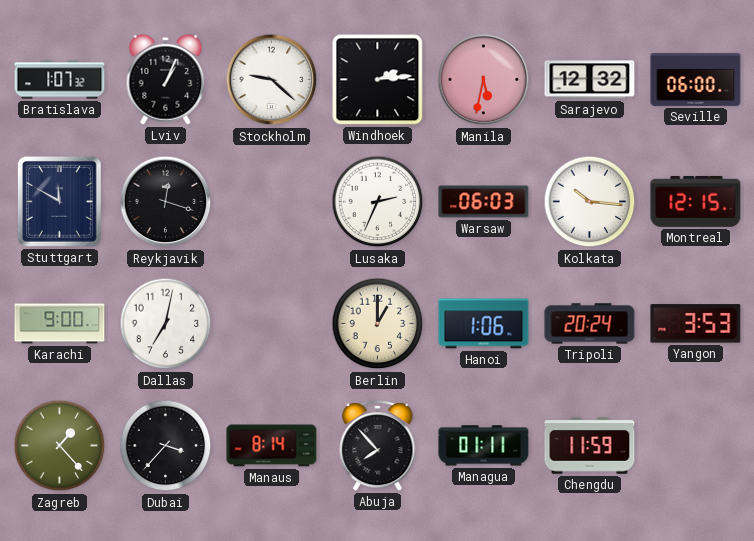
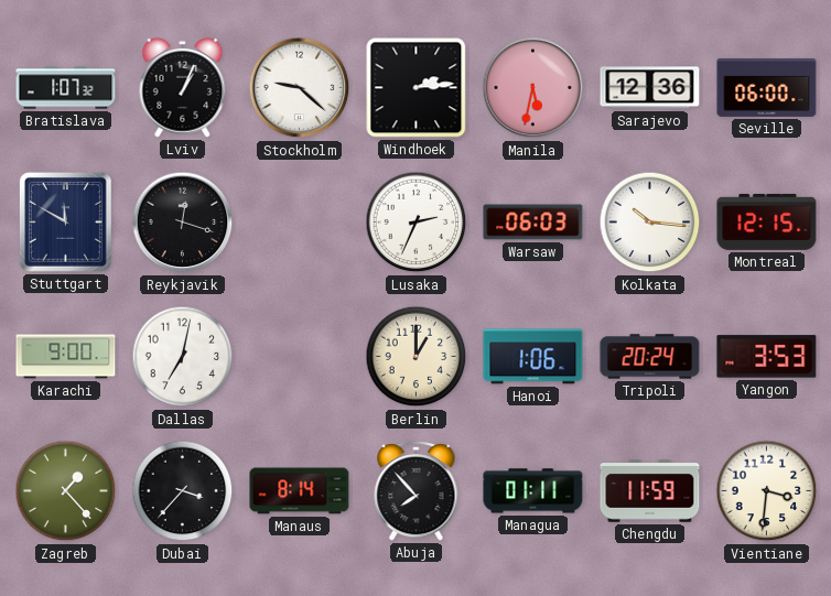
Sarajevo: 12:32 -> 12:36 (650, 88)
Vientiane: none -> 3:31 (767, 491)
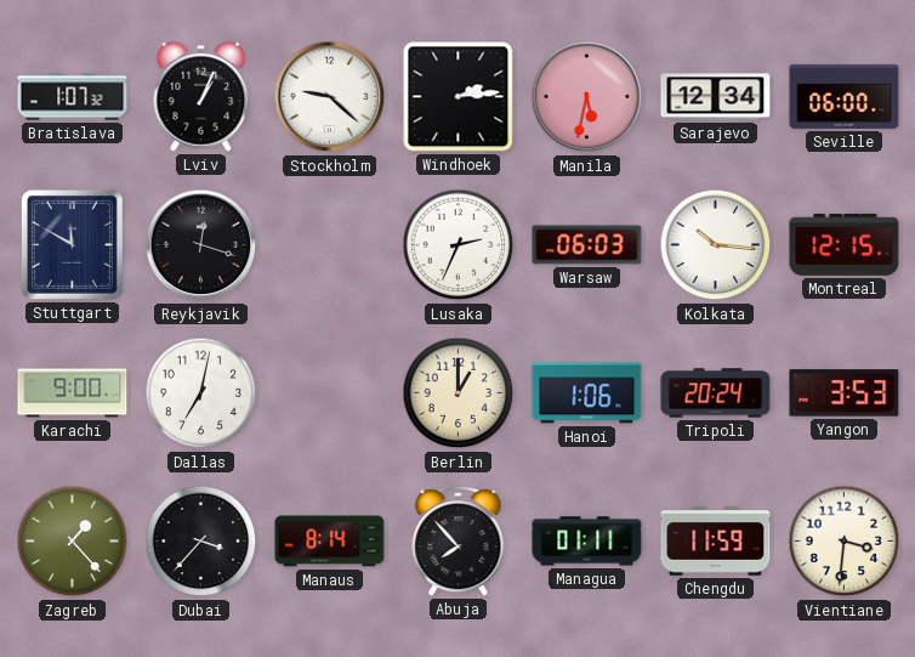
Sarajevo: 12:36 -> 12:34 (716, 97)
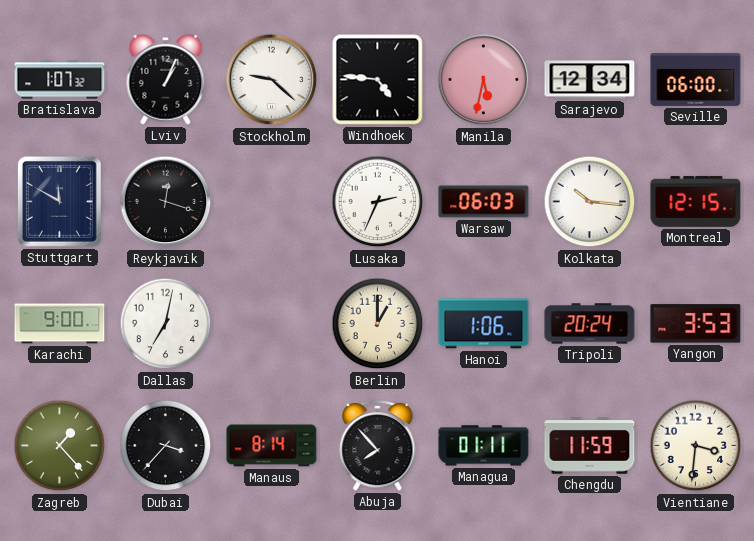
Windhoek: 2:14 -> 4:46 (378, 80)
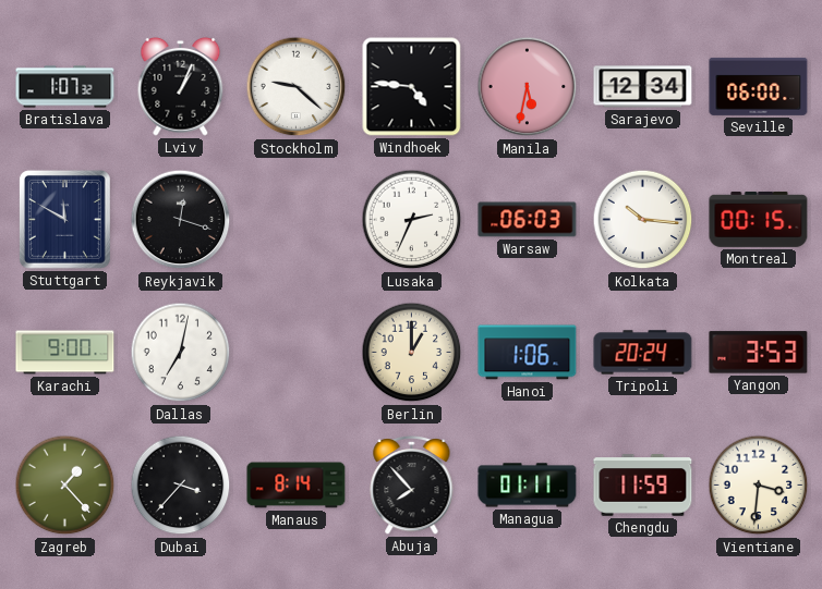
Montreal: 12:15 -> 00:15 (759, 219)
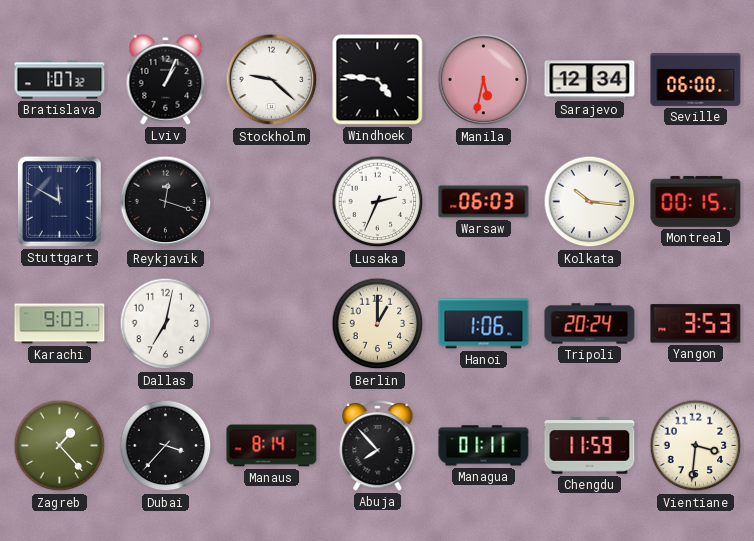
Karachi: 9:00 -> 9:03 (60, 324)
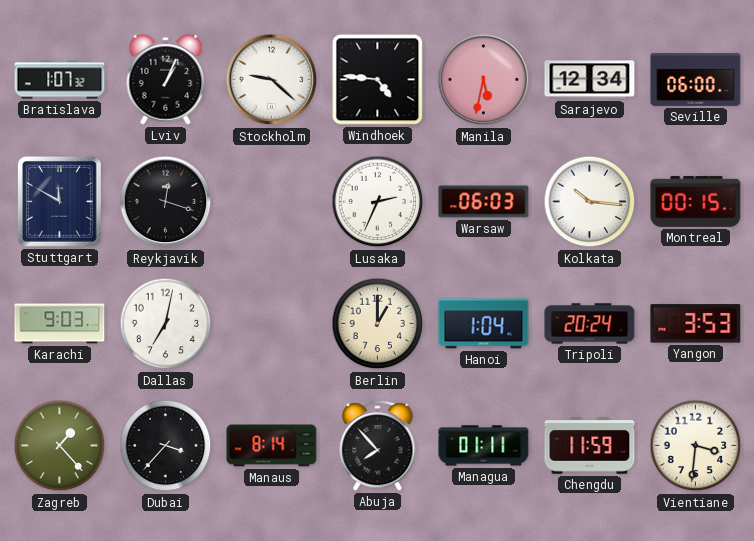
Hanoi: 1:06 -> 1:04 (484, 324)
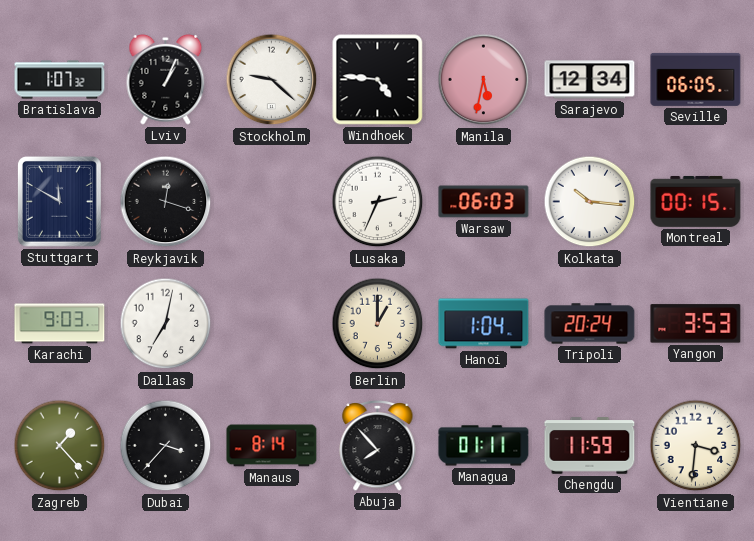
Seville: 06:00 -> 06:05 (696, 79)
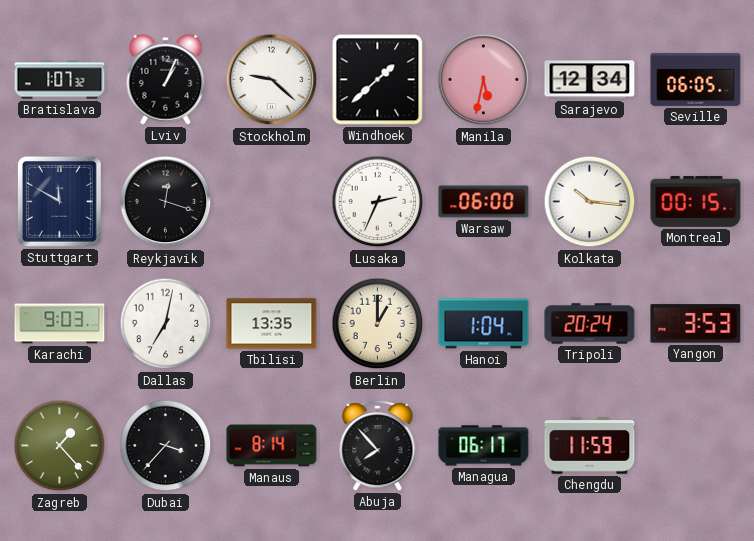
Windhoek: 4:46 -> 1:38 (378, 80)
Warsaw: 06:03 -> 06:00 (484, 202)
Tbilisi: none -> 13:35 (272, 324)
Managua: 01:11 -> 06:17 (484, 446)
Vientiane: 3:31 -> none (696, 446)
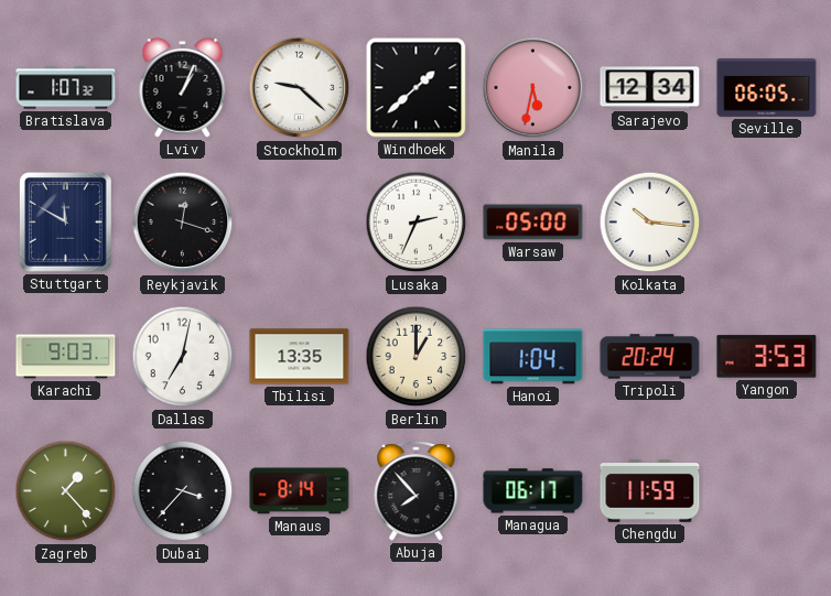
Warsaw: 06:00 -> 05:00 (533, 223)
Montreal: 00:15 -> none (696, 201)
